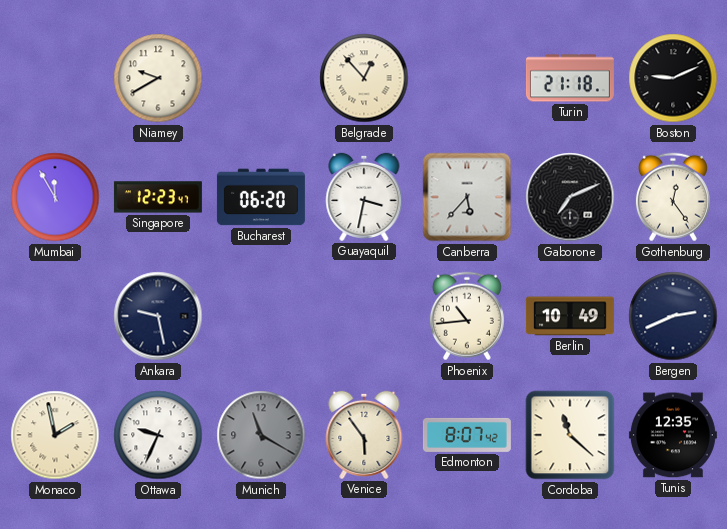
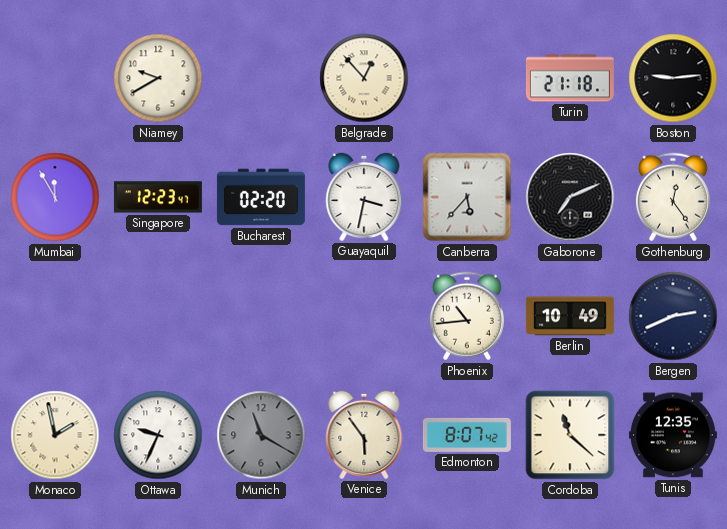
Boston: 9:11 -> 9:14 (673, 78)
Bucharest: 06:20 -> 02:20 (261, 197)
Ankara: 9:28 -> none (158, 316)
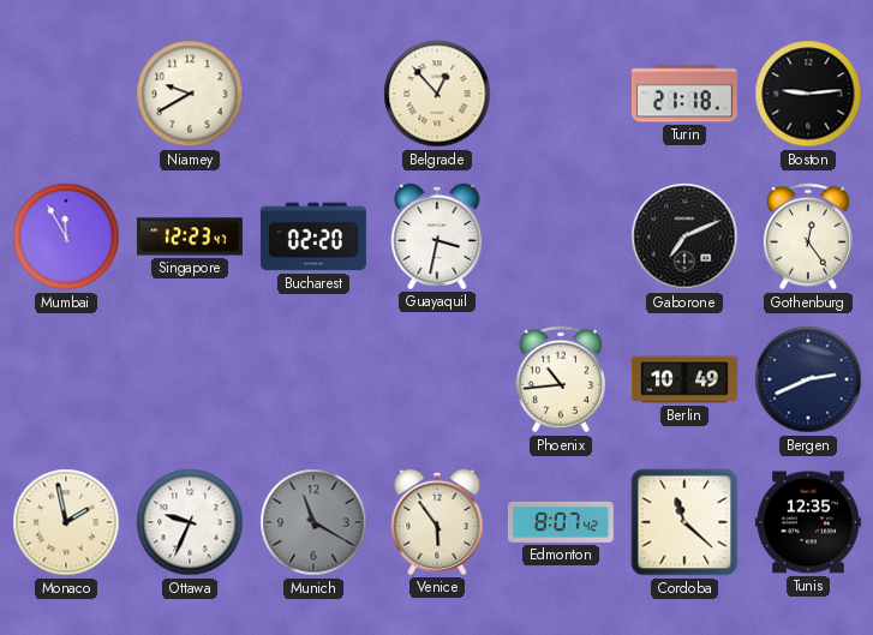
Canberra: 5:37 -> none (467, 197)
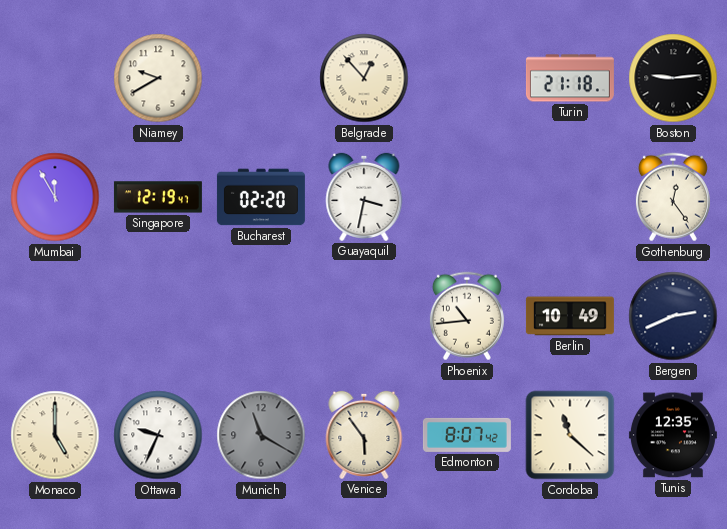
Singapore: 12:23 -> 12:19 (158, 197)
Gaborone: 7:11 -> none (684, 236)
Monaco: 1:58 -> 5:00 (55, 435)
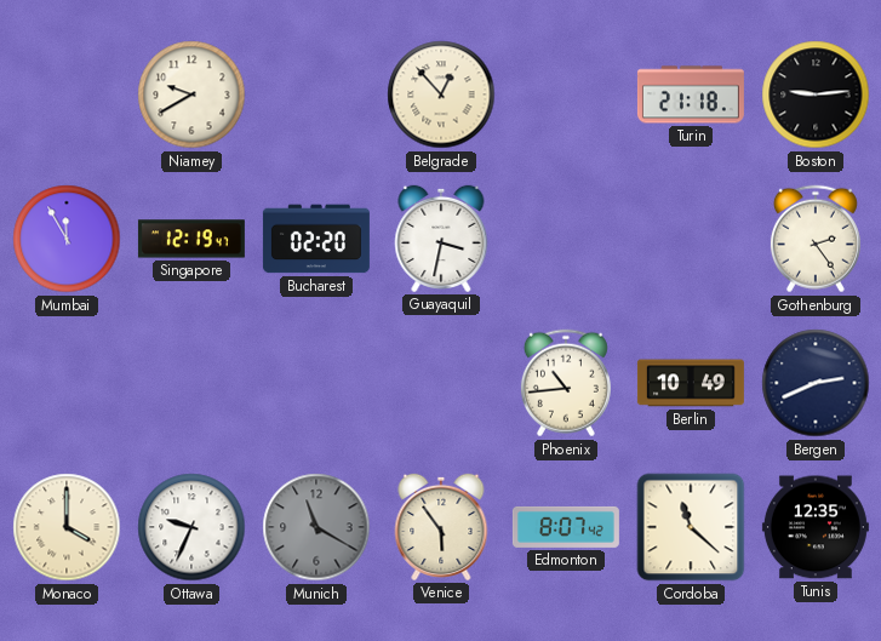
Gothenburg: 12:24 -> 2:24 (816, 239)
Monaco: 5:00 -> 4:00 (67, 527)
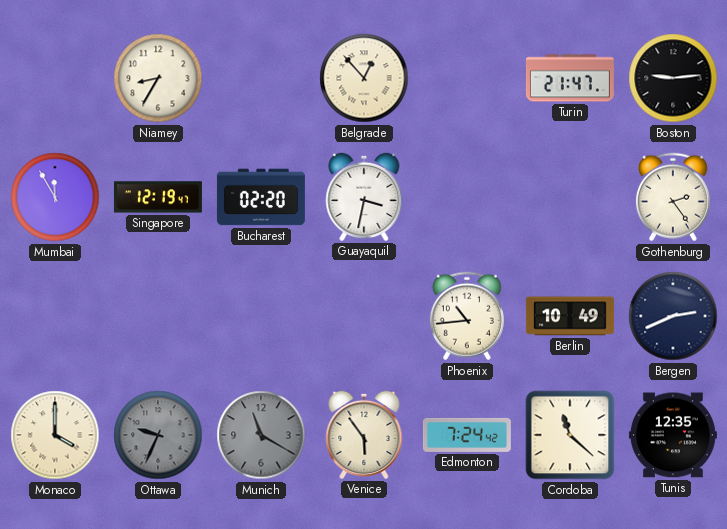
Niamey: 9:40 -> 8:35 (158, 78)
Turin: 21:18 -> 21:47 (570, 78)
Ottawa dial: white -> grey (158, 435)
Edmonton: 8:07 -> 7:24 (467, 435)
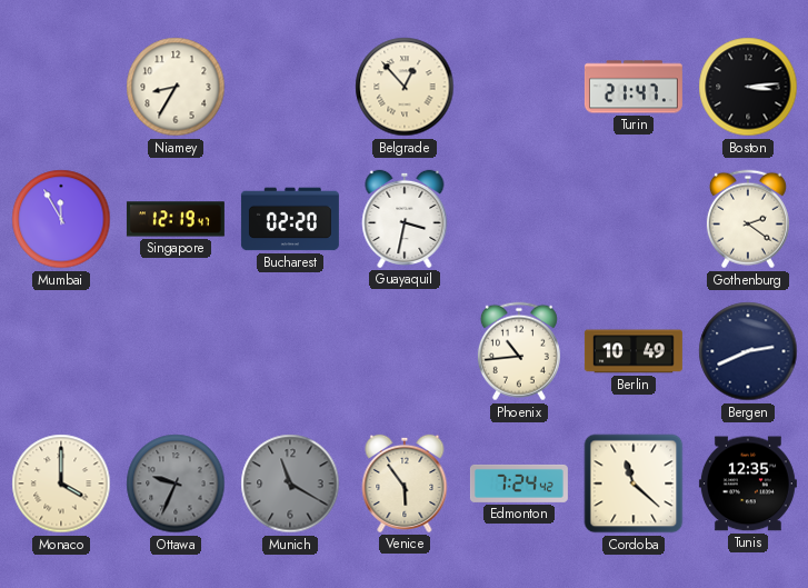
Boston: 9:14 -> 3:14 (748, 87)
Gothenburg: 2:24 -> 2:21 (748, 219)
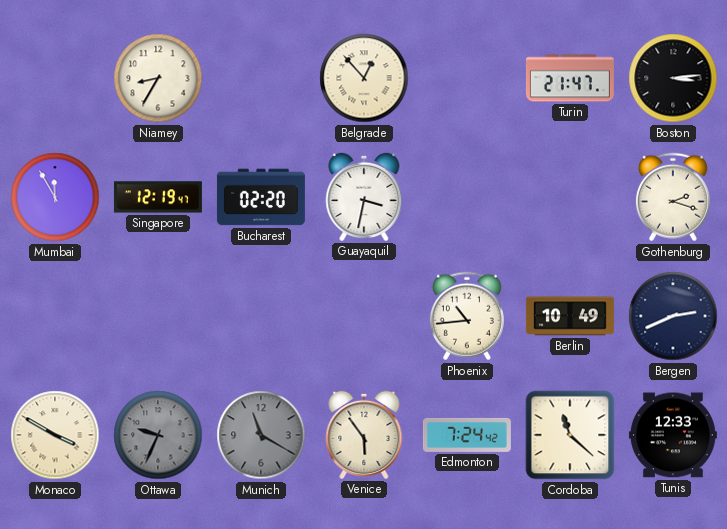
Gothenburg: 2:21 -> 2:18 (673, 197)
Monaco: 4:00 -> 3:50 (55, 435)
Tunis: 12:35 -> 12:33 (673, 435)
